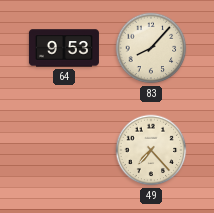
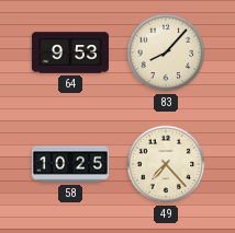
58: none -> 10:25 (70, 164)
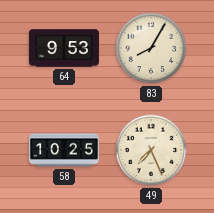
83: 8:07 -> 8:05 (151, 48)
49: 7:23 -> 7:26 (151, 150)
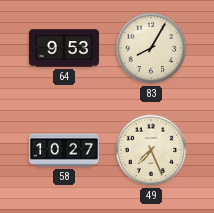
58: 10:25 -> 10:27 (64, 150)
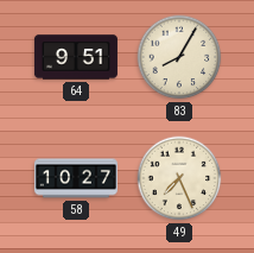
64: 9:53 -> 9:51 (76, 57)
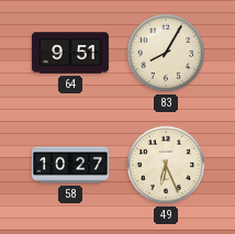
49: 7:26 -> 6:26 (166, 165)
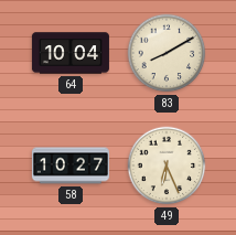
64: 9:51 -> 10:04 (71, 53)
83: 8:05 -> 8:10 (167, 53)
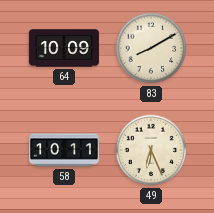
64: 10:04 -> 10:09 (64, 48)
58: 10:27 -> 10:11 (64, 150)
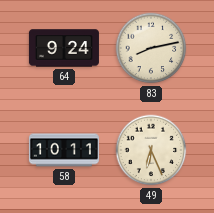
64: 10:09 -> 9:24 (64, 48)
83: 8:10 -> 8:13 (151, 48)
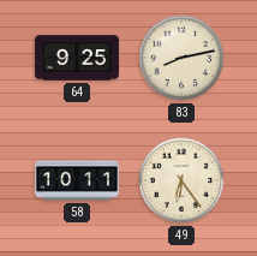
64: 9:24 -> 9:25 (77, 58)
49: 6:26 -> 6:24 (181, 180)
